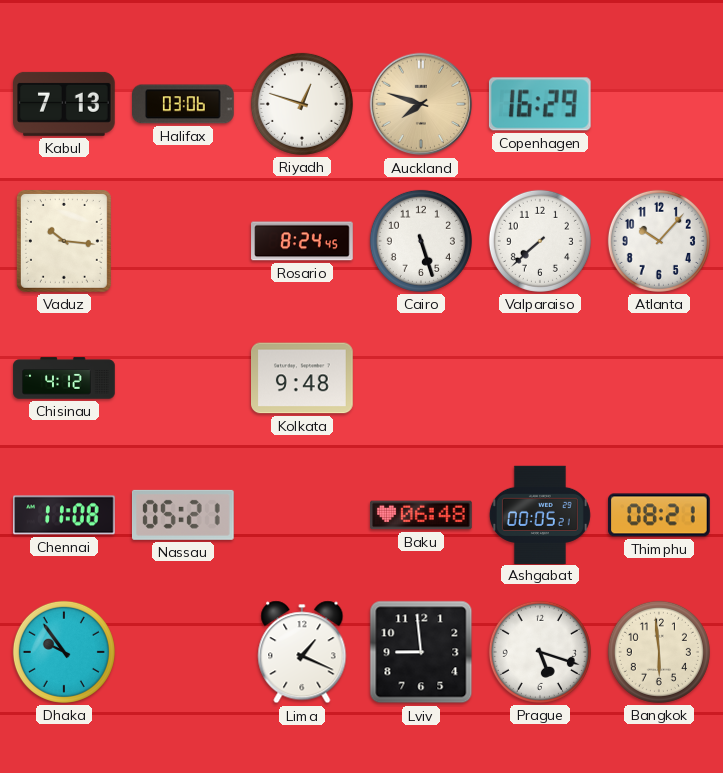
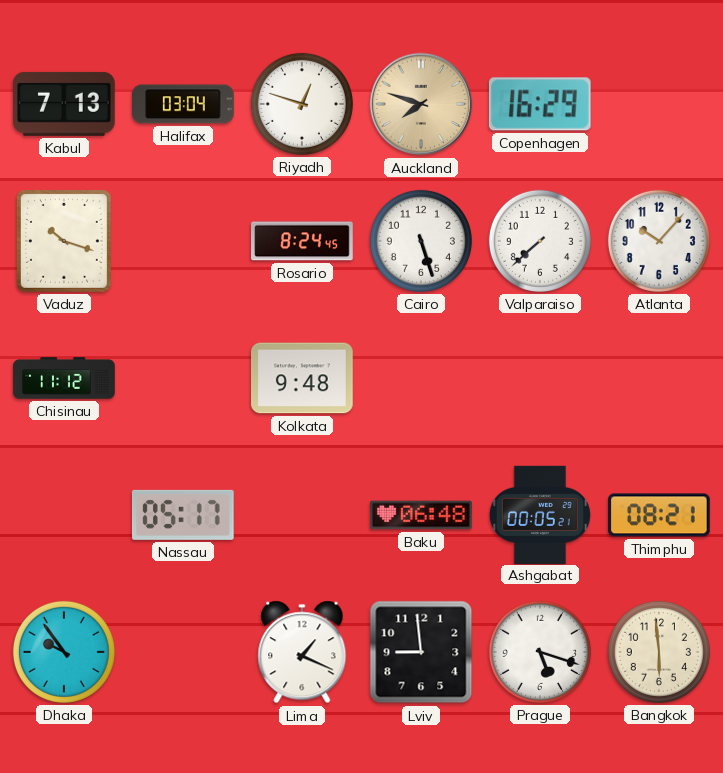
Halifax: 03:06 -> 03:04 (184, 104)
Vaduz: 10:16 -> 10:18 (64, 241)
Chisinau: 4:12 -> 11:12 (64, 378)
Chennai: 11:08 -> none (64, 515)
Nassau: 05:21 -> 05:17 (183, 515)
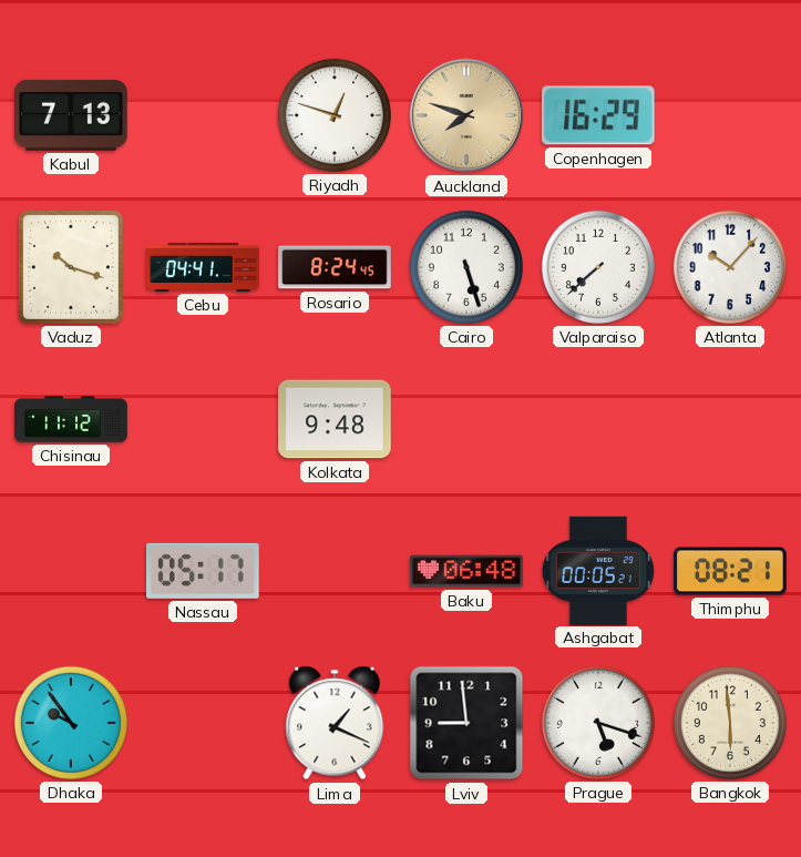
Halifax: 03:04 -> none (184, 104)
Cebu: none -> 04:41 (203, 267)
